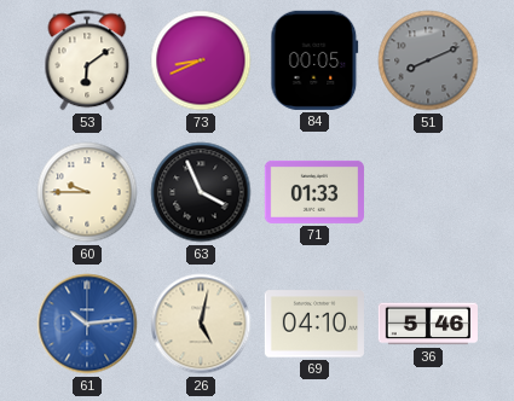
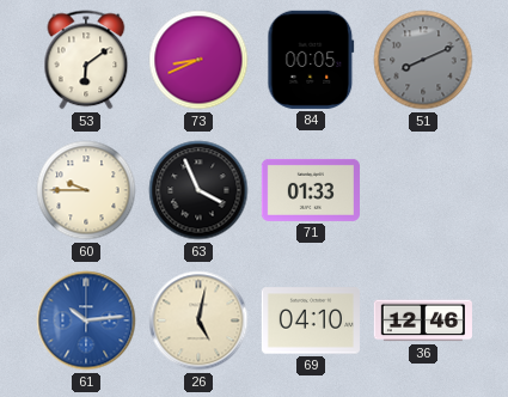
36: 5:46 -> 12:46 (423, 320)
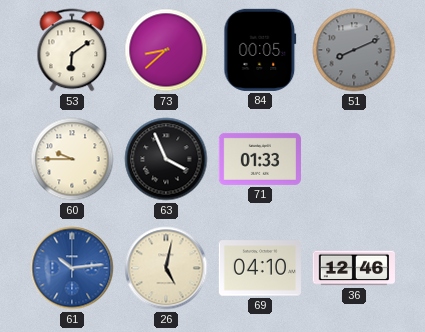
73: 8:41 -> 8:38 (166, 50)
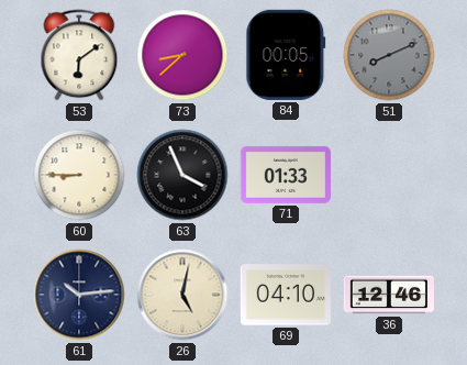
60: 9:45 -> 8:45 (79, 175)
61 dial: blue -> navy (79, 295)
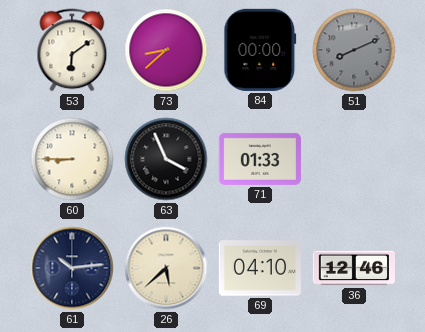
84: 00:05 -> 00:00 (260, 50)
26: 5:02 -> 5:38 (166, 268)
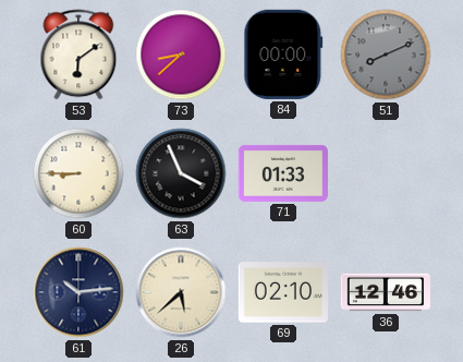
69: 04:10 -> 02:10 (283, 292)
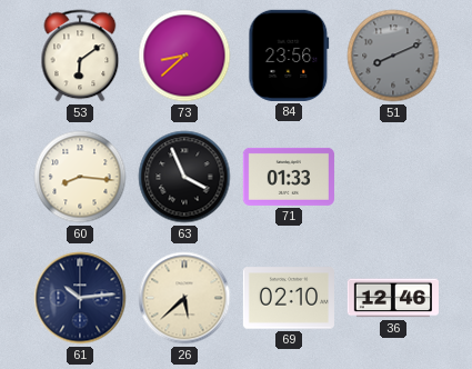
84: 00:00 -> 23:56 (289, 56)
60: 8:45 -> 8:16 (80, 177)
